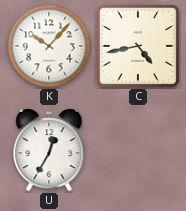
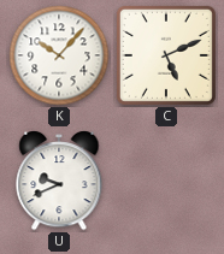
C: 4:43 -> 5:11 (166, 55)
U: 12:35 -> 9:41 (59, 181)
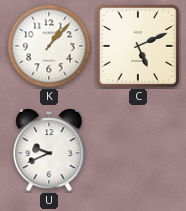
K: 10:07 -> 1:07 (49, 46)
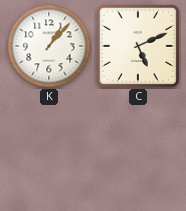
U: 9:41 -> none (49, 150)
